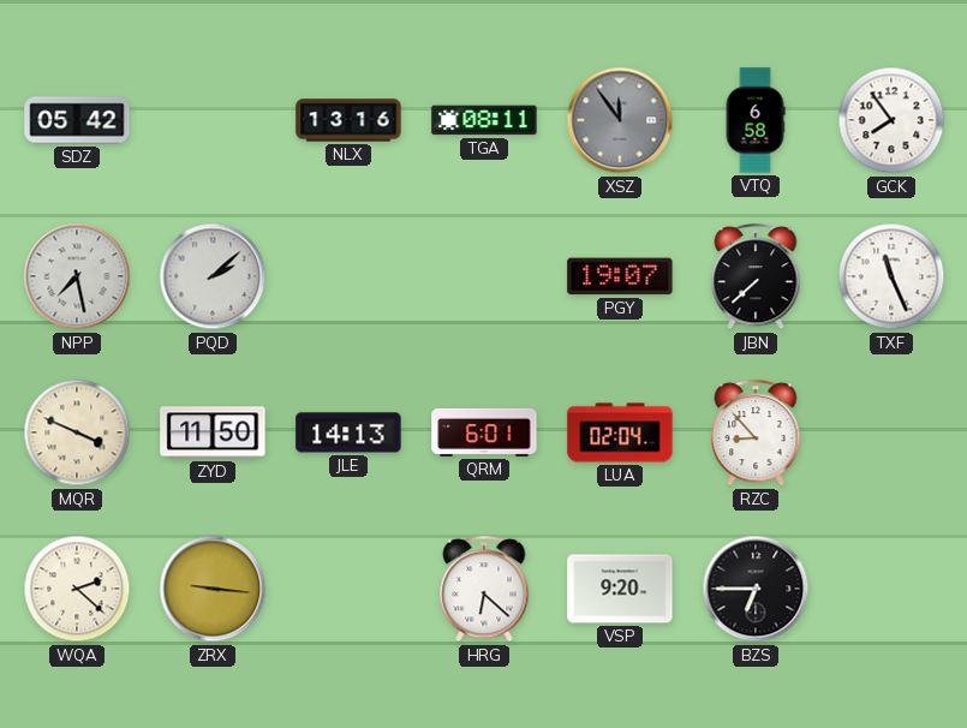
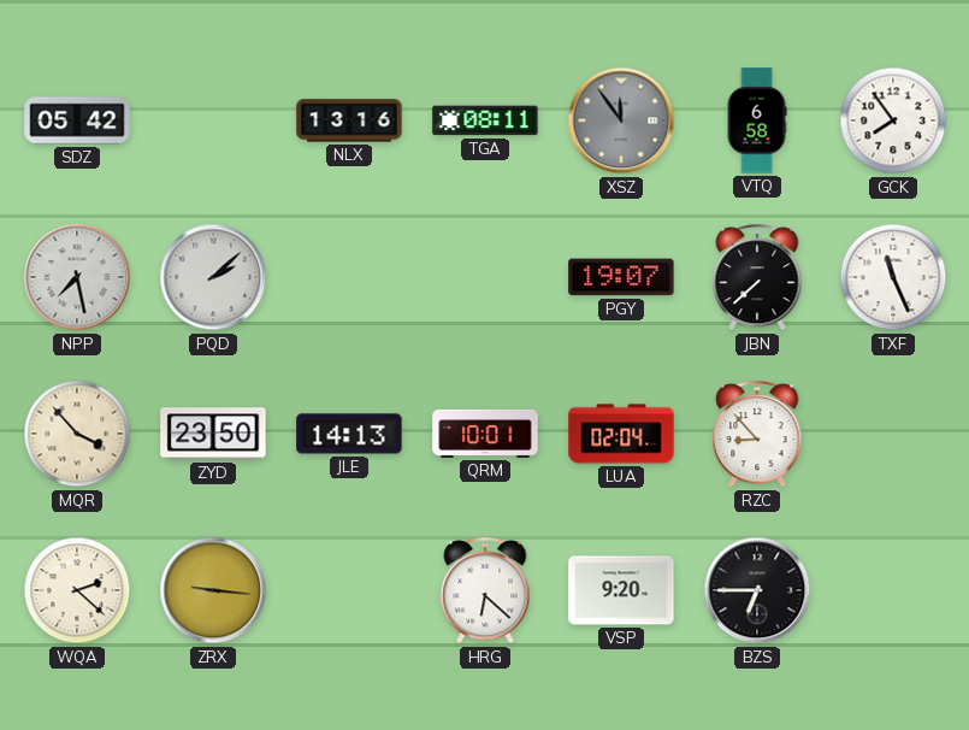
MQR: 3:49 -> 3:53 (77, 434)
ZYD: 11:50 -> 23:50 (213, 434)
QRM: 6:01 -> 10:01 (485, 434)
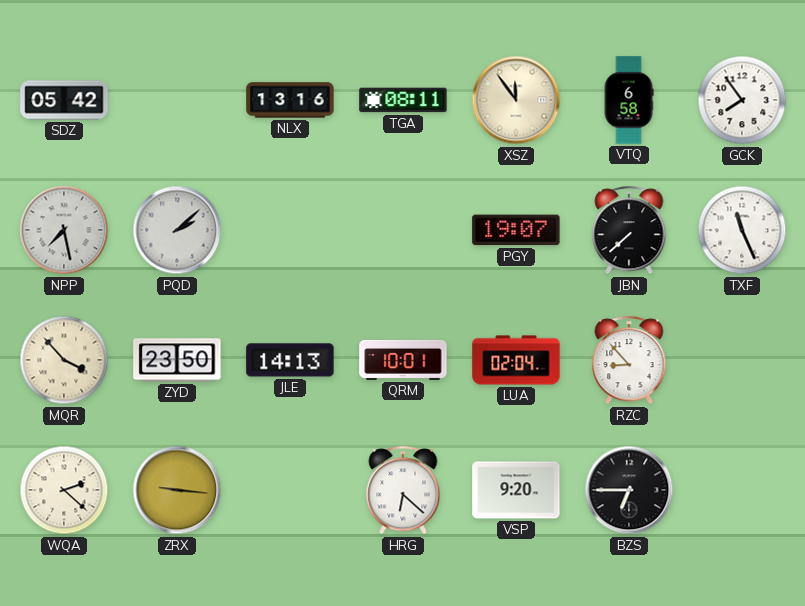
XSZ dial: grey -> cream (516, 100)
